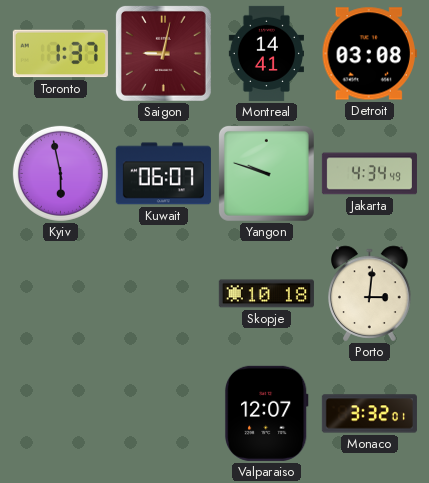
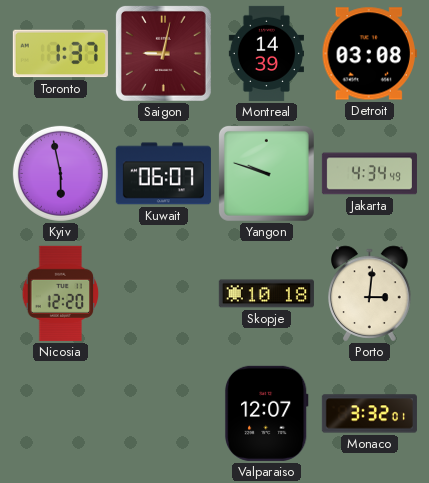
Montreal: 14:41 -> 14:39 (266, 53)
Nicosia: none -> 12:20 (61, 293)
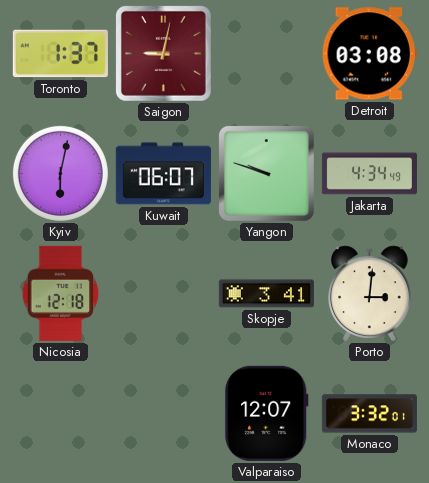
Montreal: 14:39 -> none (266, 53)
Kyiv: 5:58 -> 6:02 (60, 173)
Nicosia: 12:20 -> 12:18 (61, 293)
Skopje: 10:18 -> 3:41 (266, 294)
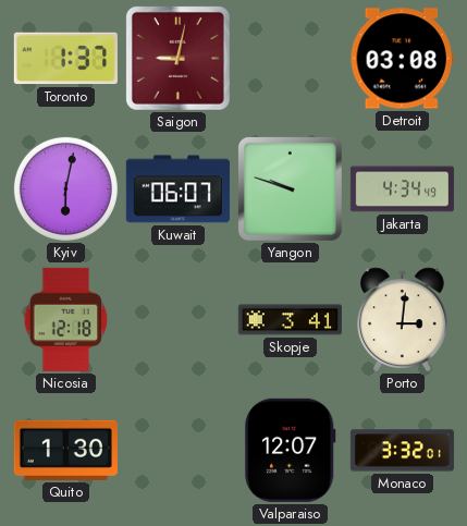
Quito: none -> 1:30 (65, 450)
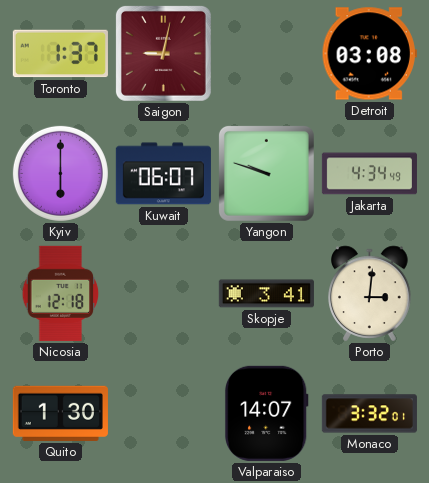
Kyiv: 6:02 -> 6:00 (60, 173)
Valparaiso: 12:07 -> 14:07 (266, 413)
